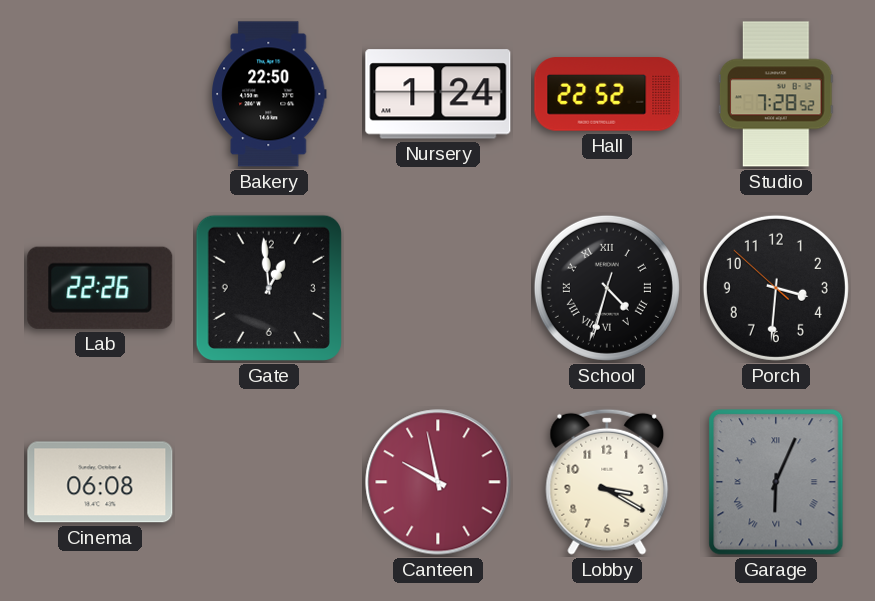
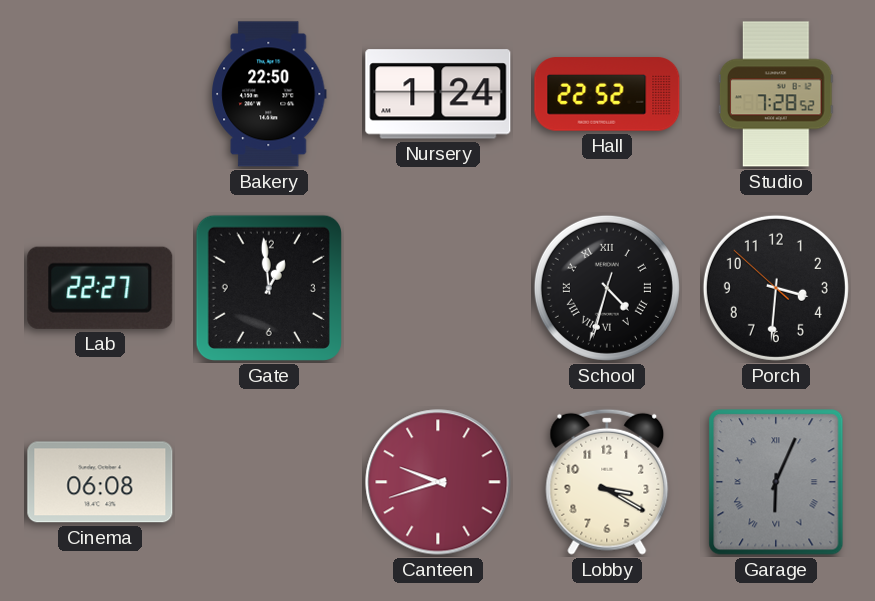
Lab: 22:26 -> 22:27 (100, 288)
Canteen: 9:58 -> 9:42 (438, 482)
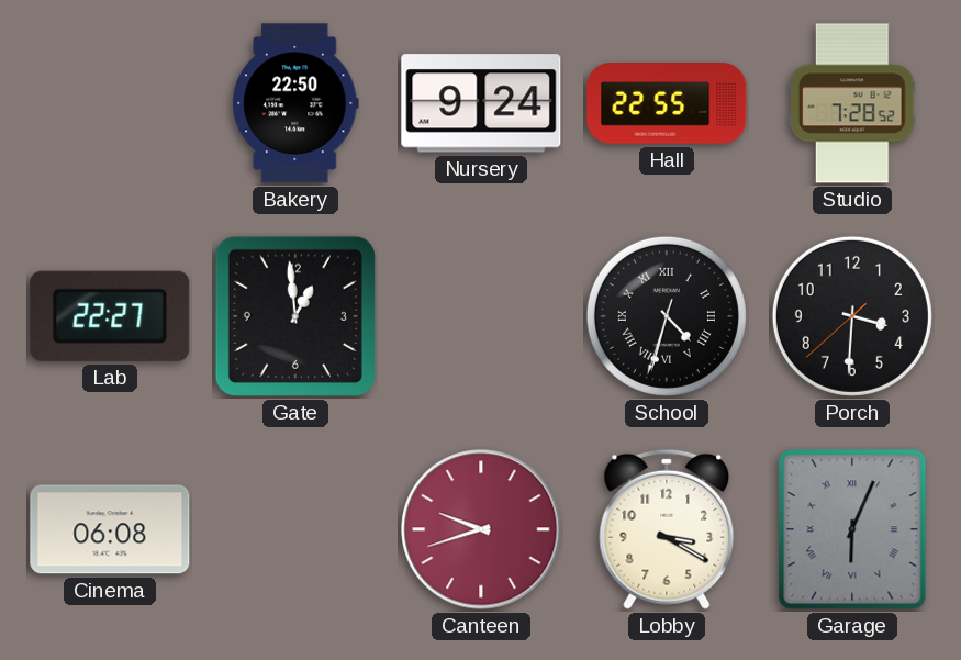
Nursery: 1:24 -> 9:24 (481, 103)
Hall: 22:52 -> 22:55 (667, 103)
Porch: 3:30:52 -> 3:30:38 (852, 316)
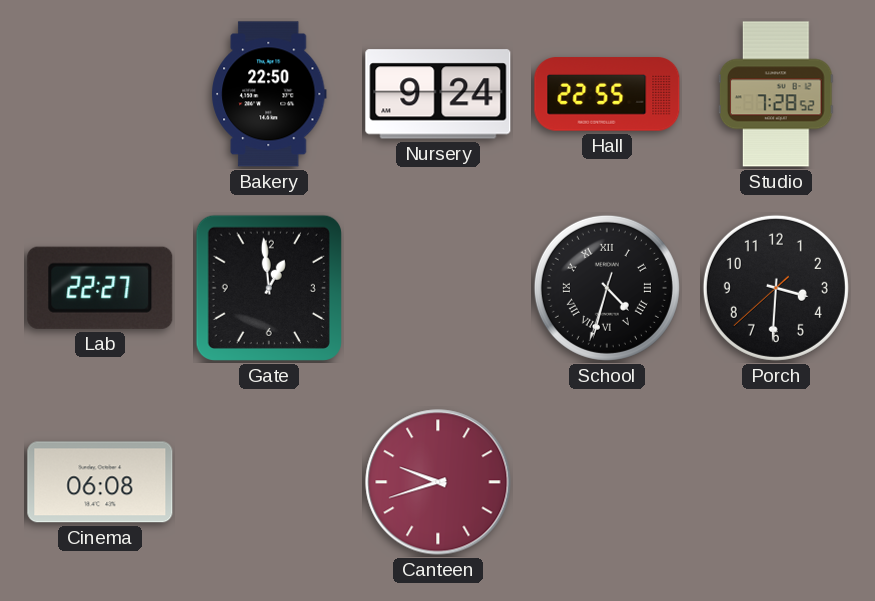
Lobby: 3:20 -> none (667, 529)
Garage: 6:04 -> none (852, 529)
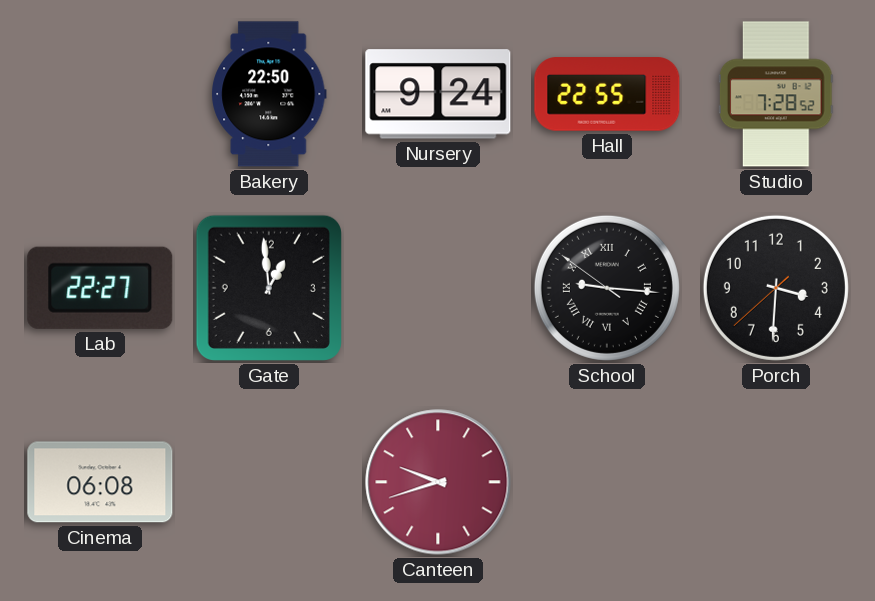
School: 4:32 -> 9:15 (607, 288)
